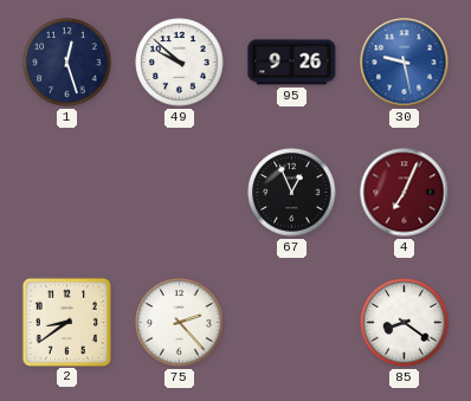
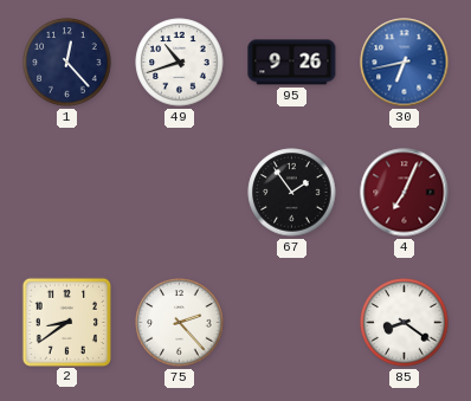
1: 12:27 -> 12:23 (67, 63)
49: 9:52 -> 10:42 (180, 63)
30: 9:28 -> 6:43 (405, 63)
67: 12:56 -> 1:54 (292, 193)
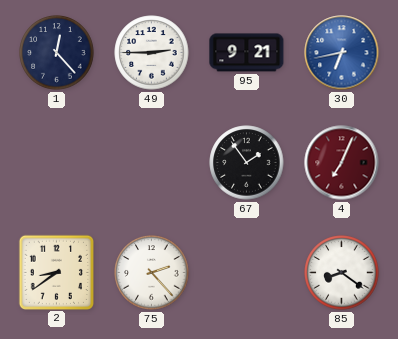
49: 10:42 -> 2:45 (152, 53)
95: 9:26 -> 9:21 (247, 53)
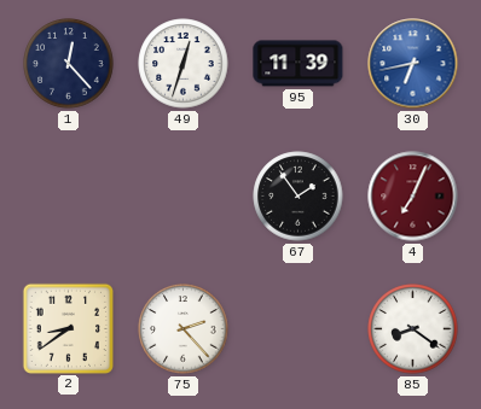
49: 2:45 -> 12:33 (184, 64)
95: 9:21 -> 11:39 (299, 64)
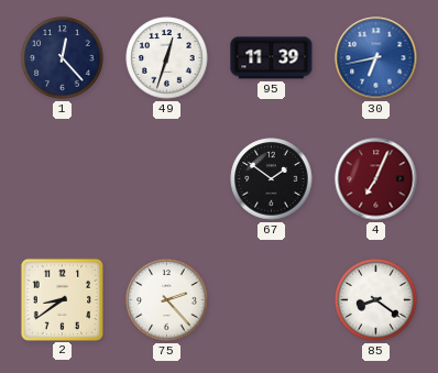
67: 1:54 -> 1:51 (272, 179)
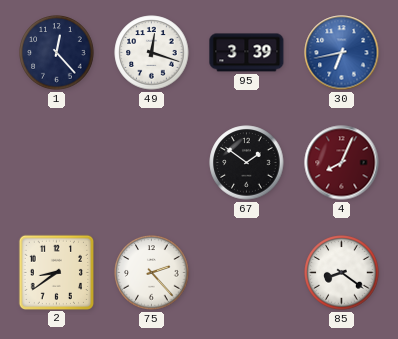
49: 12:33 -> 12:18 (152, 53)
95: 11:39 -> 3:39 (247, 53)
4: 7:04 -> 8:04 (342, 163)
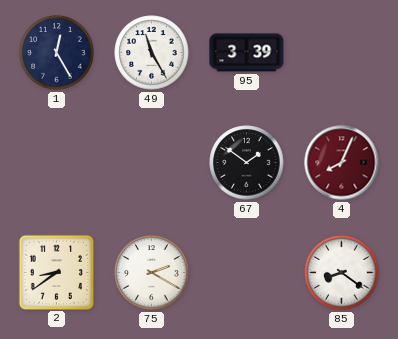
1: 12:23 -> 12:25 (57, 53)
49: 12:18 -> 11:25 (152, 53)
30: 6:43 -> none (342, 53)
75: 2:23 -> 2:20 (152, 273)
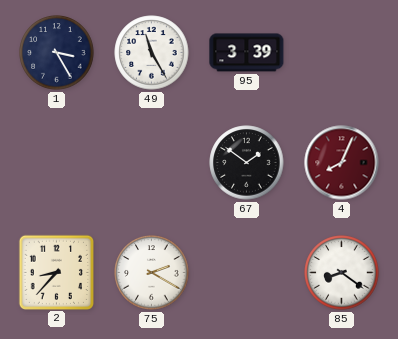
1: 12:25 -> 3:25 (57, 53)
2: 8:39 -> 8:37 (56, 272)
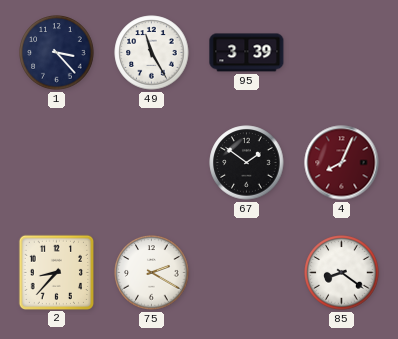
1: 3:25 -> 3:23 (57, 53)
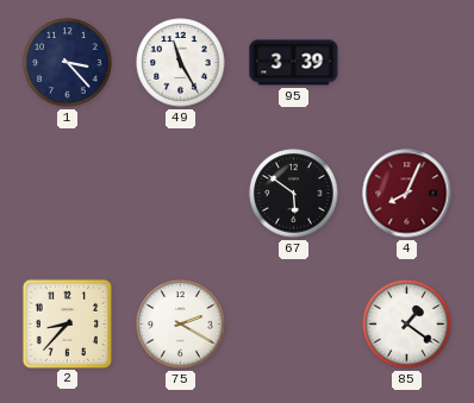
67: 1:51 -> 5:51 (294, 194)
85: 8:21 -> 1:21 (407, 325)
